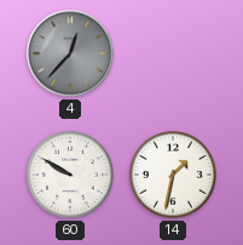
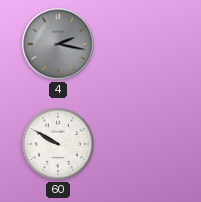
4: 12:37 -> 2:17 (58, 44)
14: 1:32 -> none (174, 176)
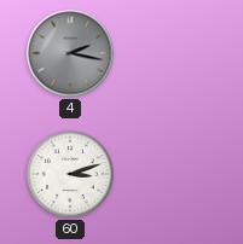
60: 9:50 -> 3:12 (71, 175)
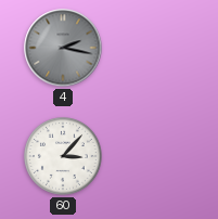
60: 3:12 -> 3:07 (64, 157)
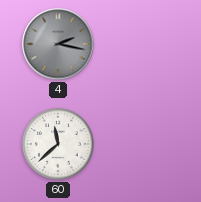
60: 3:07 -> 11:38 (59, 145)
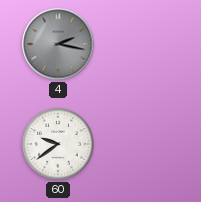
60: 11:38 -> 9:39 (59, 145)
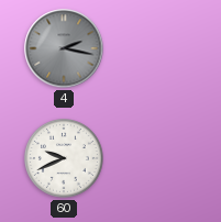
60: 9:39 -> 9:41 (65, 159)
